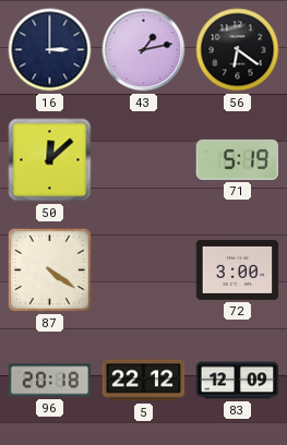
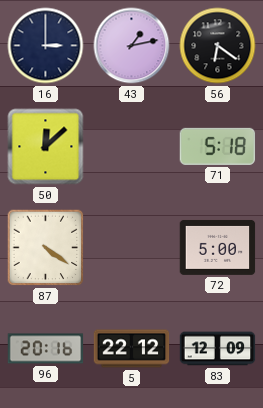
71: 5:19 -> 5:18 (218, 146)
72: 3:00 -> 5:00 (218, 247)
96: 20:18 -> 20:16 (46, 349)
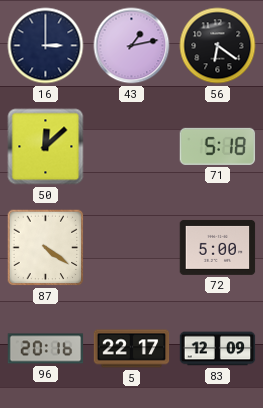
5: 22:12 -> 22:17 (132, 349)
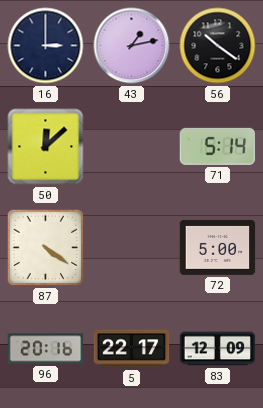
56: 6:21 -> 10:21 (218, 46)
71: 5:18 -> 5:14 (218, 146)
